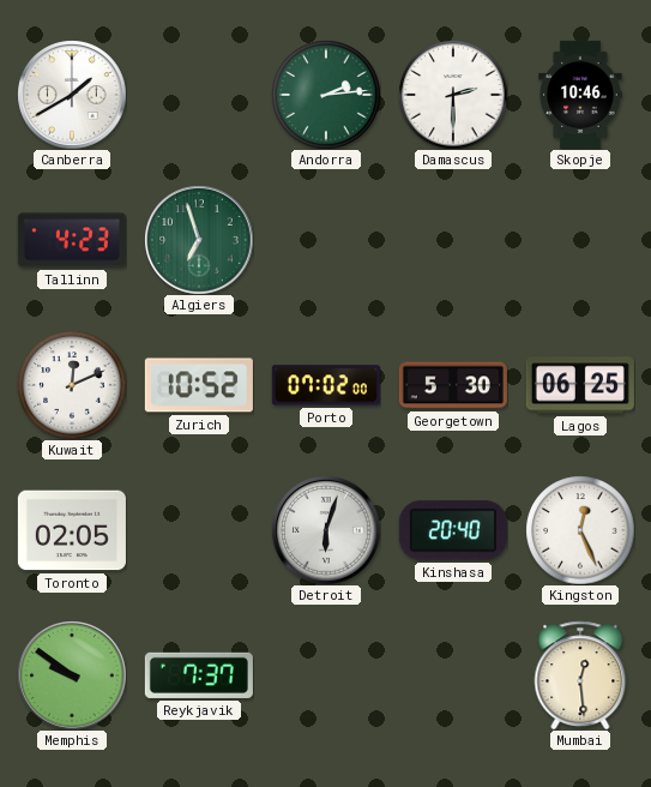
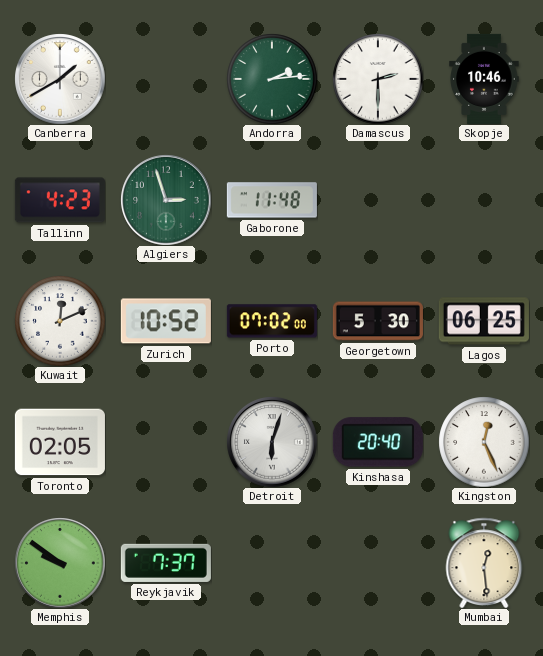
Algiers: 6:57 -> 2:57 (166, 200)
Gaborone: none -> 11:48 (272, 200)
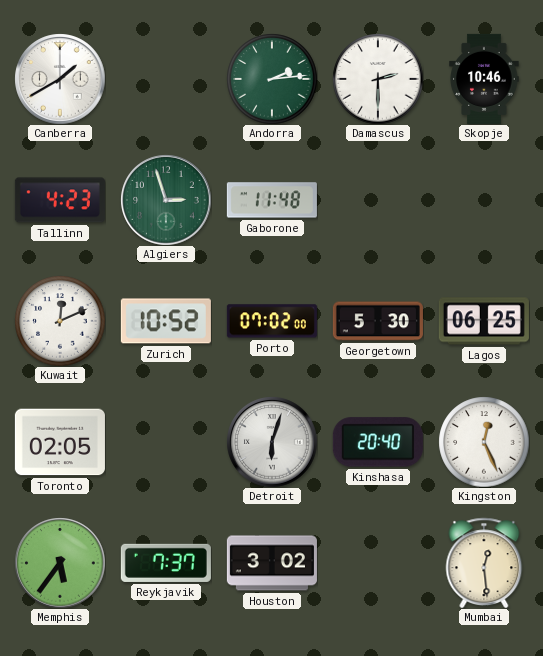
Memphis: 9:51 -> 5:36 (60, 563)
Houston: none -> 3:02 (272, 563)
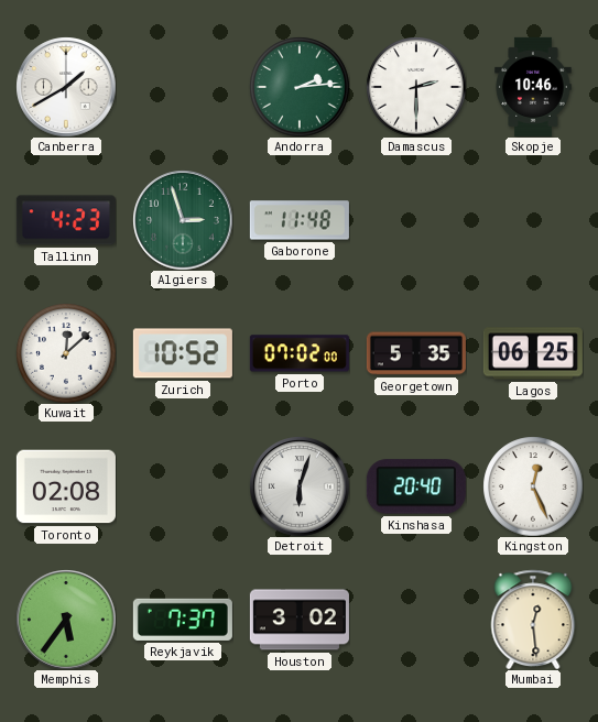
Kuwait: 12:11 -> 12:08 (66, 353)
Georgetown: 5:30 -> 5:35 (416, 353)
Toronto: 02:05 -> 02:08 (66, 486)
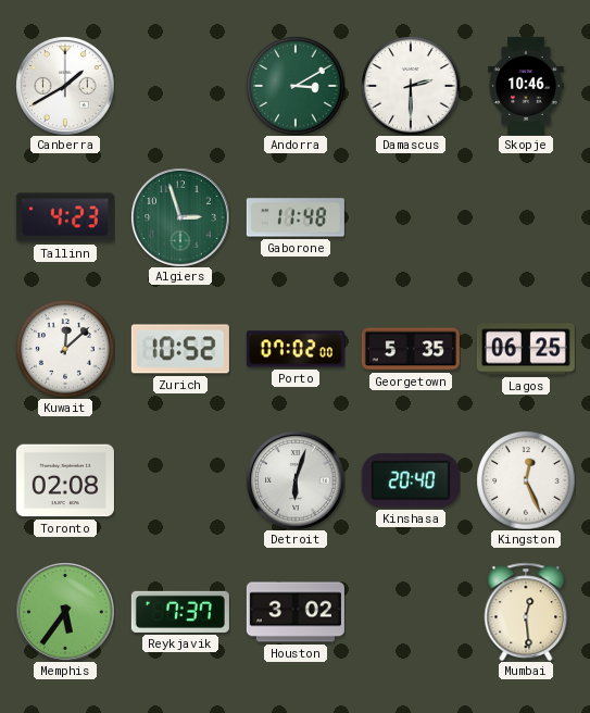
Andorra: 2:14 -> 3:10 (296, 86)
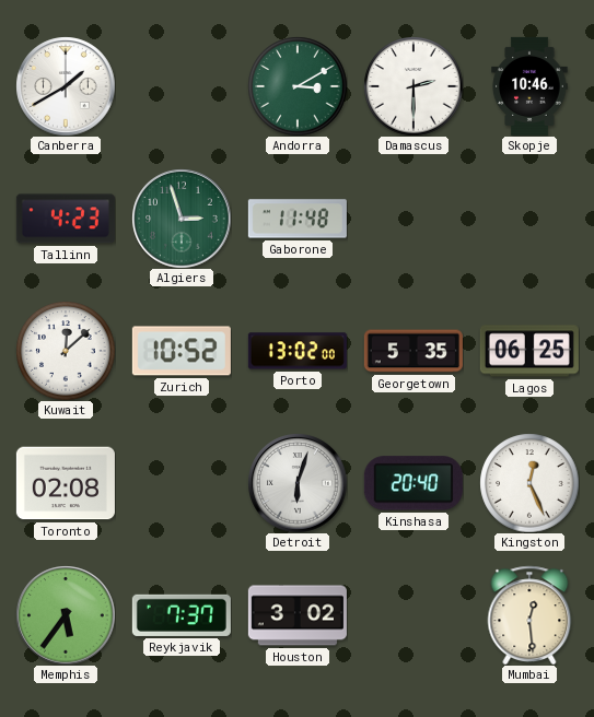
Porto: 07:02 -> 13:02 (298, 351)
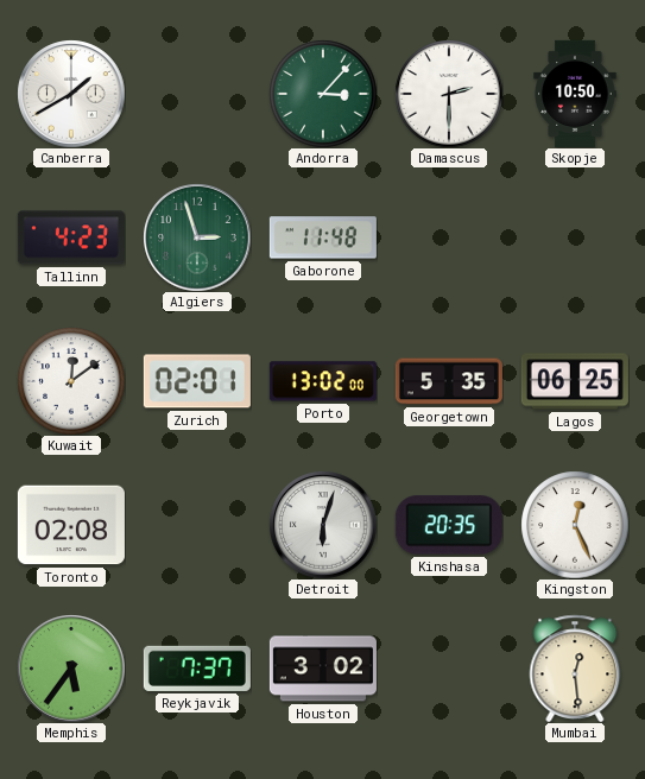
Andorra: 3:10 -> 3:07 (323, 94)
Skopje: 10:46 -> 10:50 (575, 94)
Kuwait: 12:08 -> 12:09 (71, 381)
Zurich: 10:52 -> 02:01 (197, 381)
Kinshasa: 20:40 -> 20:35 (449, 525)
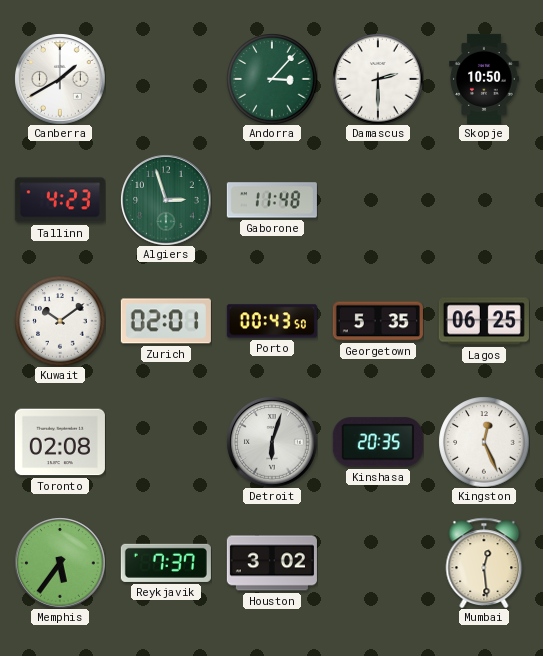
Kuwait: 12:09 -> 10:09 (60, 321)
Porto: 13:02 -> 00:43 (272, 321)
